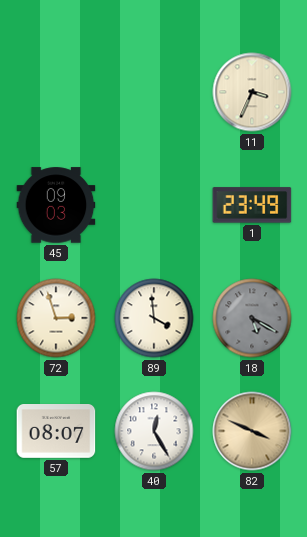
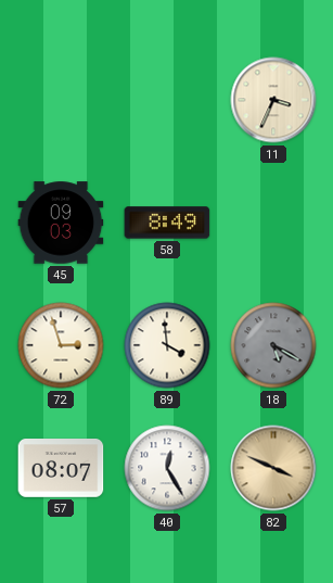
58: none -> 8:49 (167, 223)
1: 23:49 -> none (252, 205)
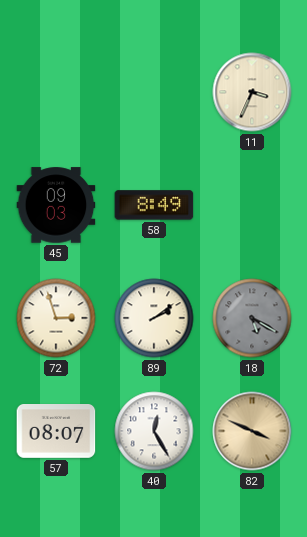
89: 3:59 -> 2:09 (154, 318)
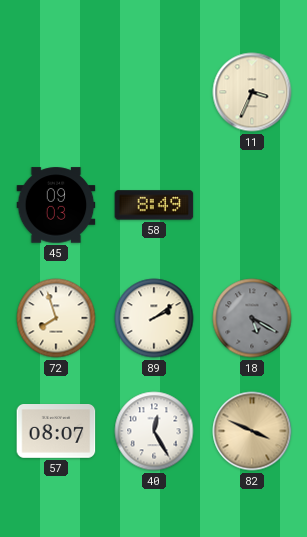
72: 2:57 -> 7:57 (56, 318)
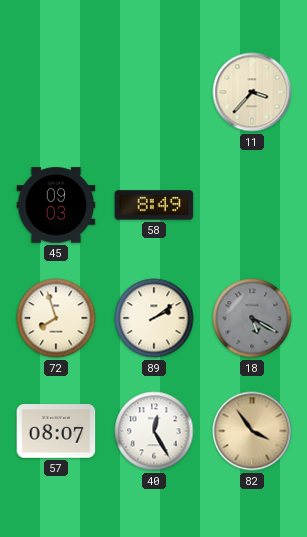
11: 3:34 -> 3:37 (252, 92)
82: 3:49 -> 3:54 (252, 431)
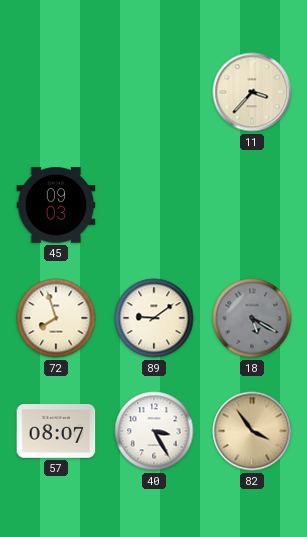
58: 8:49 -> none (154, 205)
89: 2:09 -> 9:09 (154, 318)
40: 12:25 -> 3:25 (154, 431)
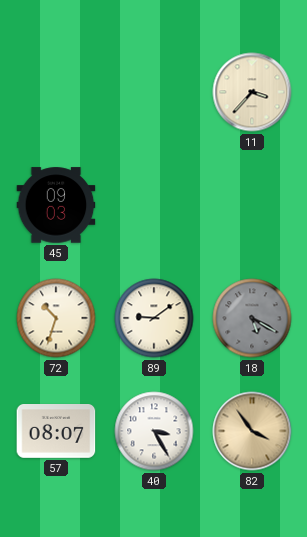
72: 7:57 -> 10:33 (56, 318)
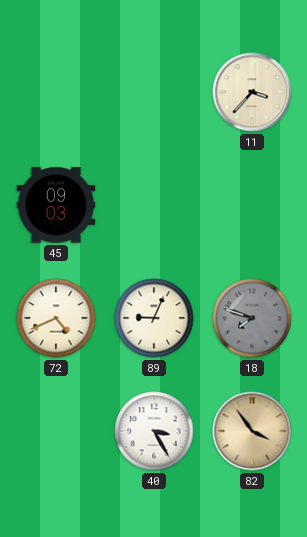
72: 10:33 -> 4:41 (56, 318)
89: 9:09 -> 9:04 (154, 318)
18: 5:20 -> 7:48 (252, 318)
57: 08:07 -> none (56, 432)
